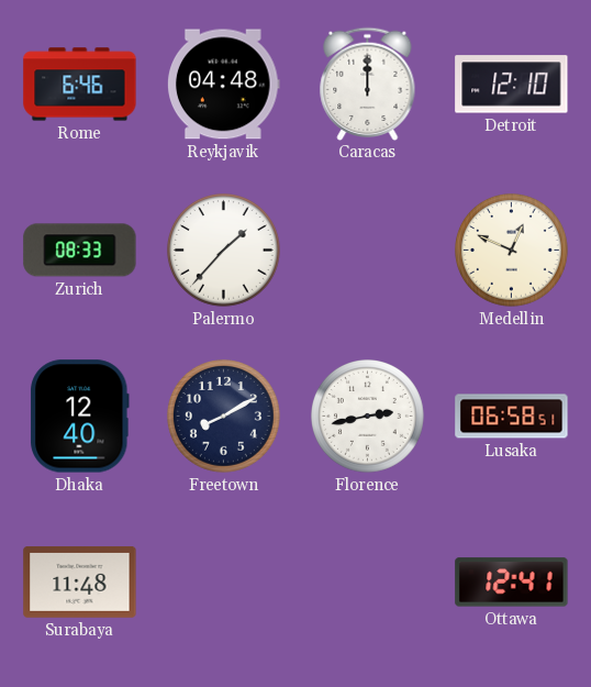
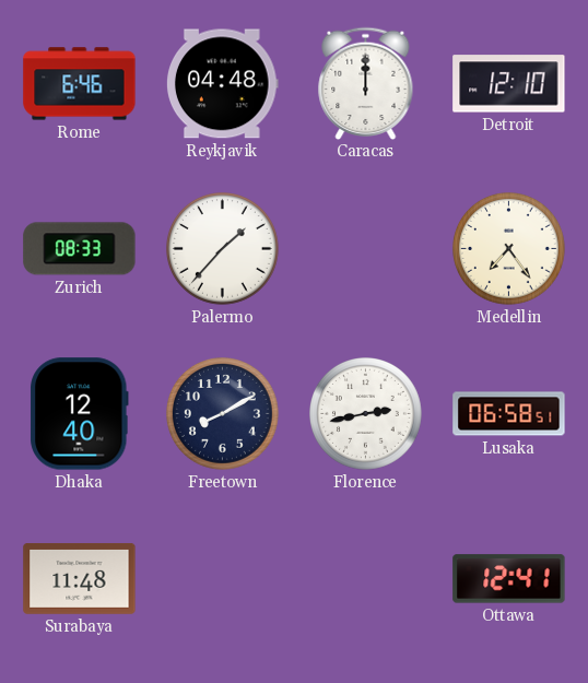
Medellin: 12:49 -> 7:24 (509, 249)
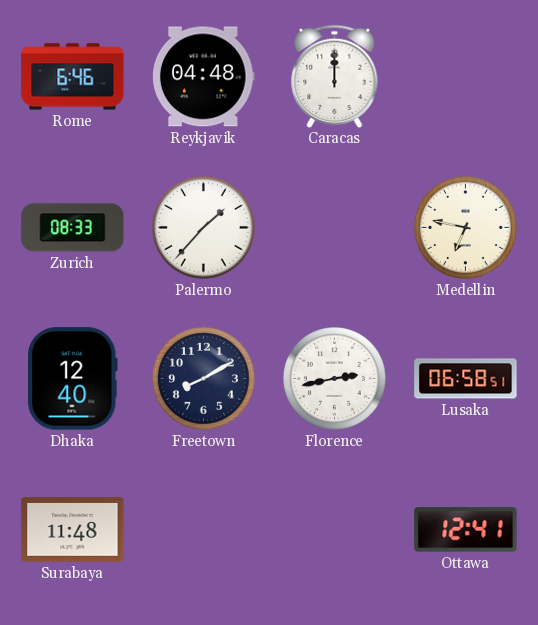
Detroit: 12:10 -> none (509, 84)
Medellin: 7:24 -> 6:47 (466, 228)
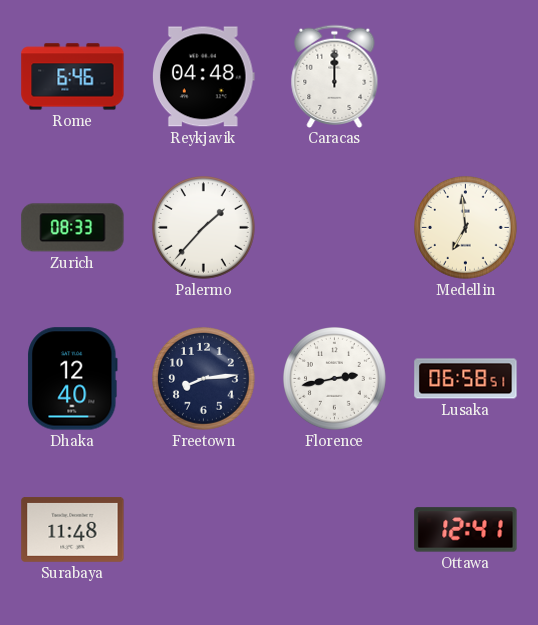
Medellin: 6:47 -> 6:59 (466, 228)
Freetown: 8:10 -> 8:14 (204, 379)
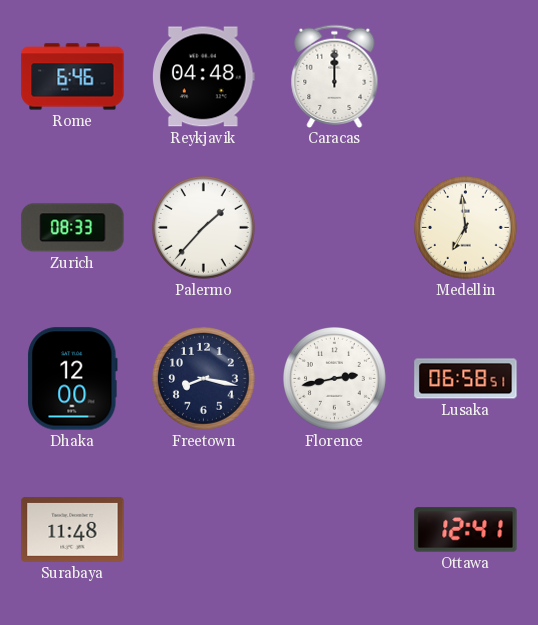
Dhaka: 12:40 -> 12:00 (73, 379)
Freetown: 8:14 -> 8:17 (204, 379)
